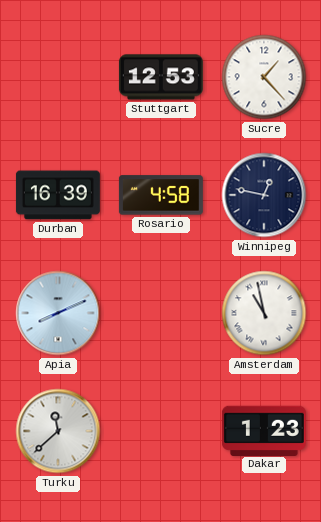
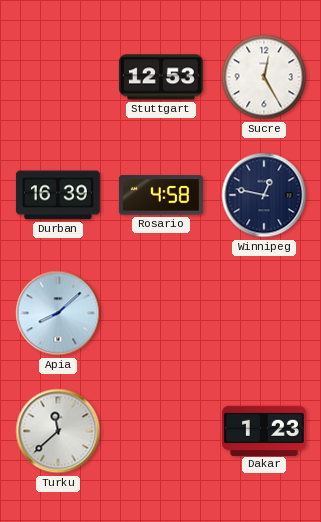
Sucre: 1:23 -> 12:25 (264, 77)
Apia: 8:11 -> 8:08 (58, 313)
Amsterdam: 10:58 -> none (264, 313)
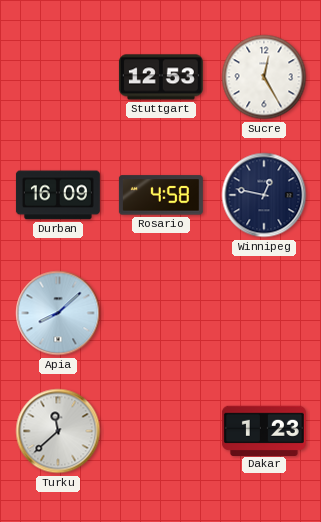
Durban: 16:39 -> 16:09 (58, 195)
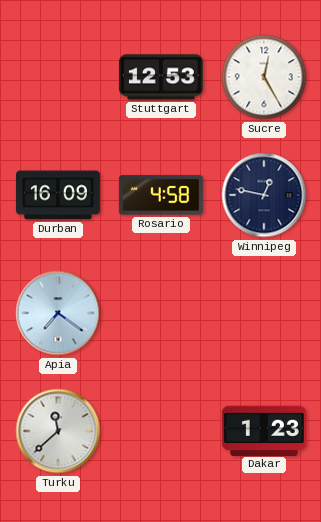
Apia: 8:08 -> 7:21 (58, 313)
